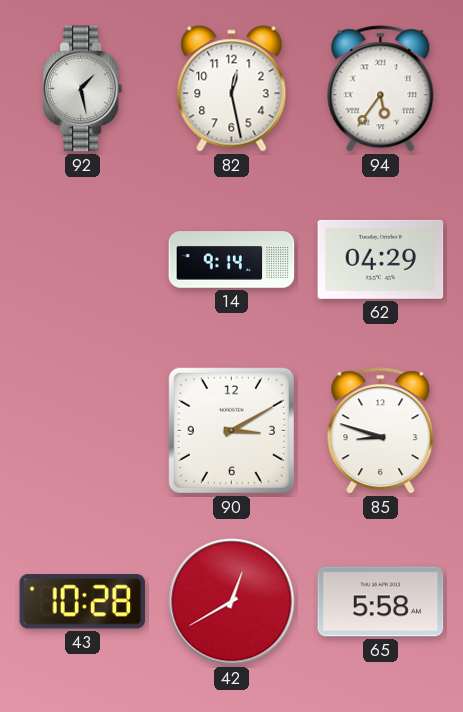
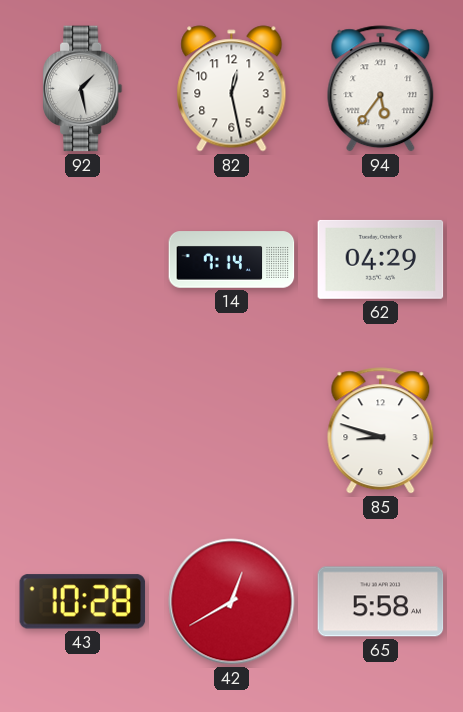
14: 9:14 -> 7:14 (232, 260)
90: 3:10 -> none (231, 430)
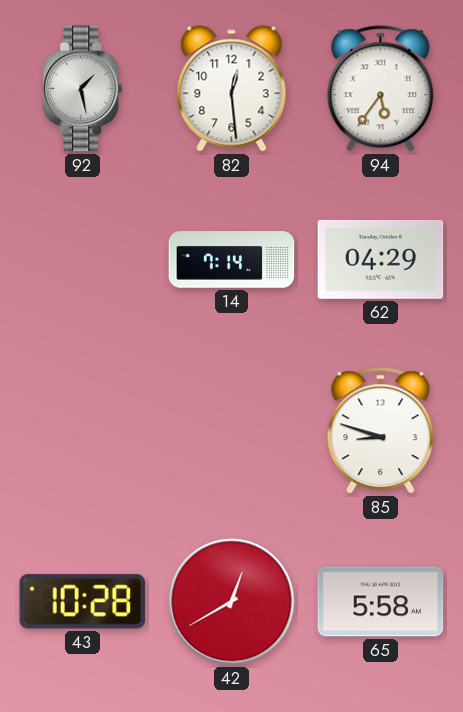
82: 12:28 -> 12:29 (232, 89)
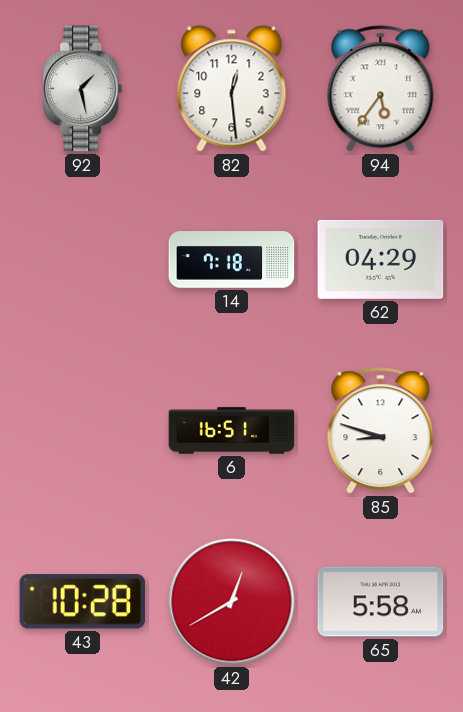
14: 7:14 -> 7:18 (232, 260)
6: none -> 16:51 (232, 431)
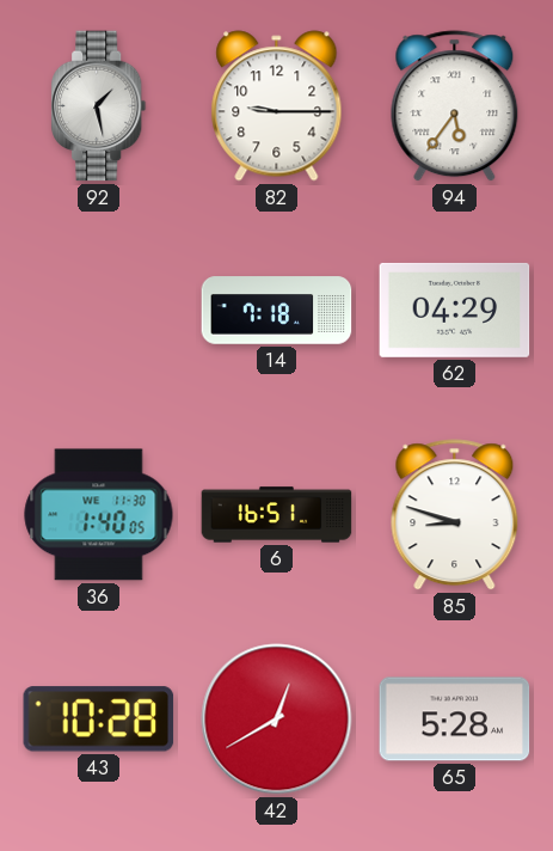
82: 12:29 -> 9:15 (277, 106)
36: none -> 1:40 (99, 515)
65: 5:58 -> 5:28 (455, 720)
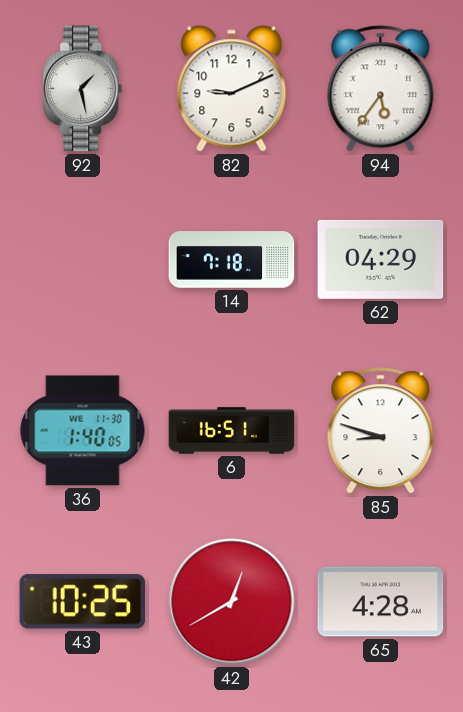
82: 9:15 -> 9:11 (232, 89)
43: 10:28 -> 10:25 (83, 602)
65: 5:28 -> 4:28 (381, 602)
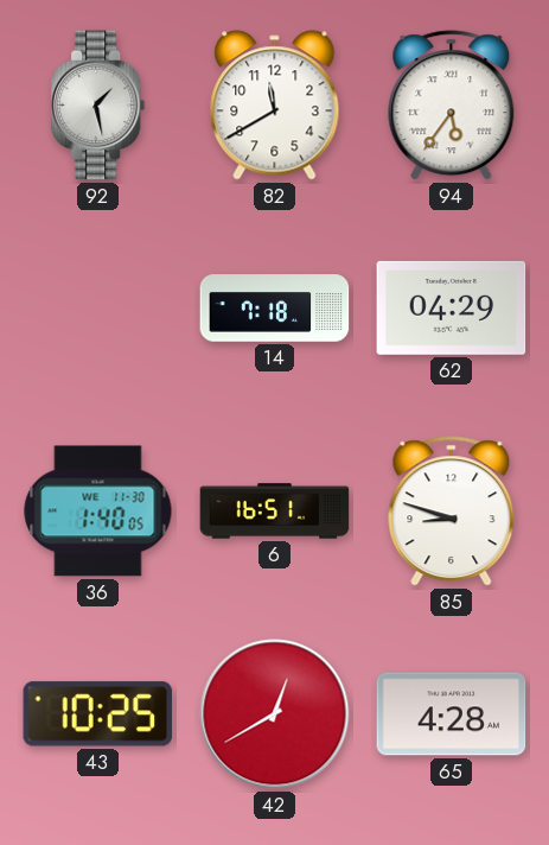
82: 9:11 -> 11:40 (275, 106)
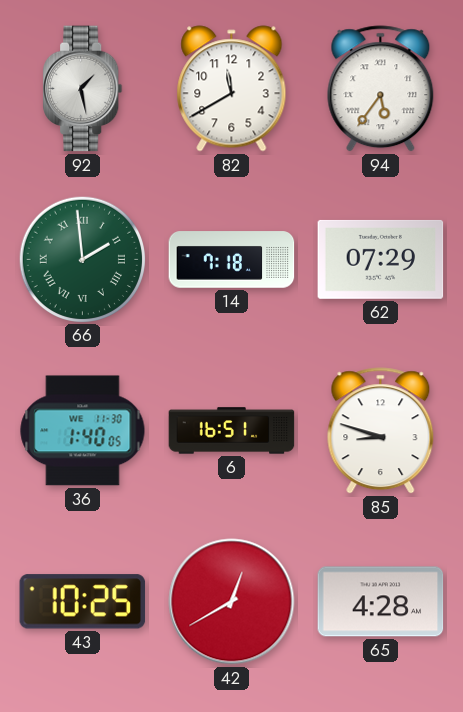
66: none -> 1:59 (82, 259)
62: 04:29 -> 07:29 (381, 259)
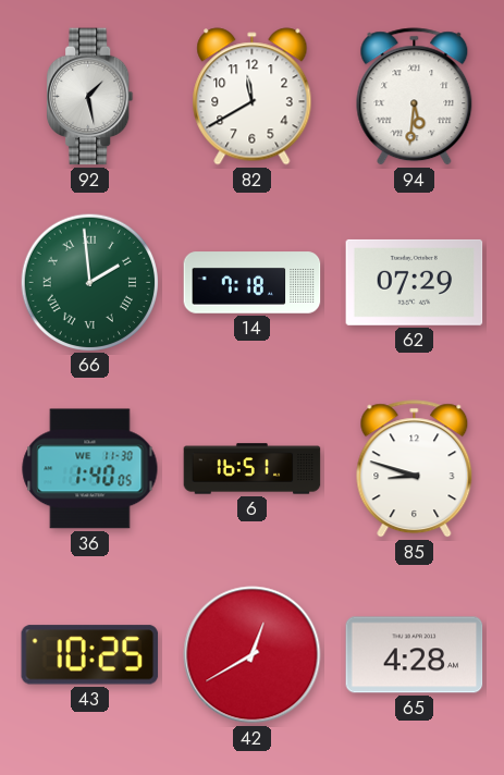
94: 5:36 -> 5:31 (415, 97)
